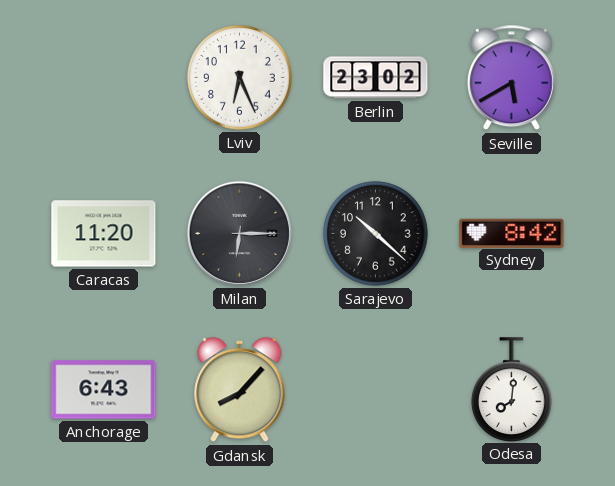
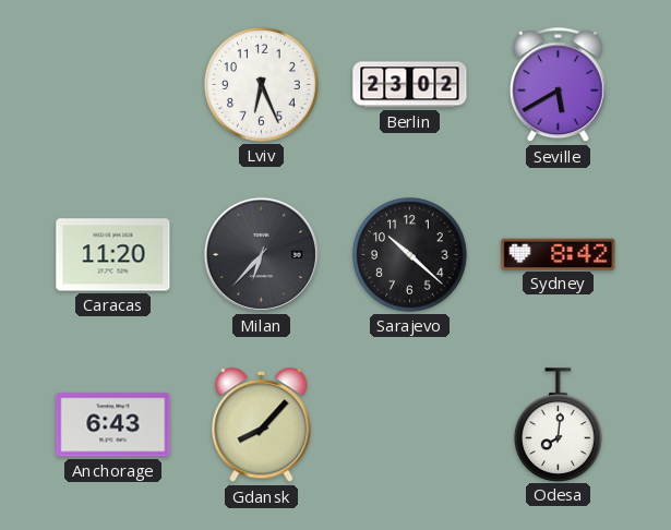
Milan: 6:15 -> 6:37 (261, 254)
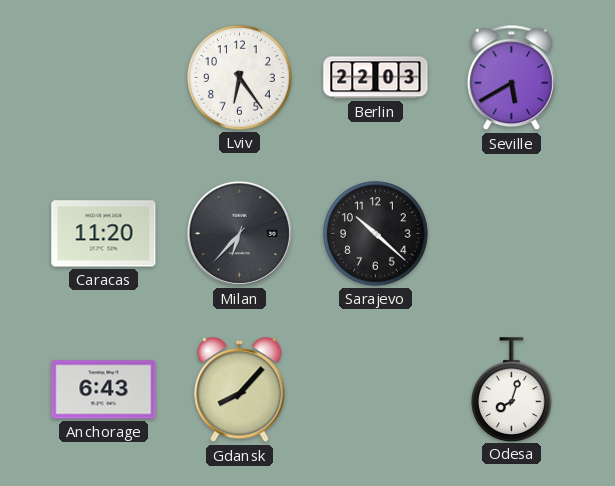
Lviv: 6:26 -> 6:24 (240, 78)
Berlin: 23:02 -> 22:03 (376, 78)
Sydney: 8:42 -> none (559, 254)
Odesa: 8:01 -> 8:03 (512, 389)
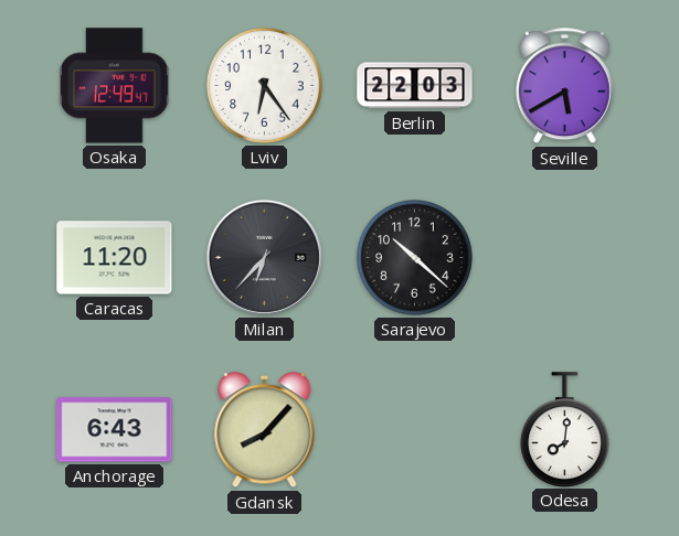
Osaka: none -> 12:49 (115, 86)
Odesa: 8:03 -> 8:01 (565, 429)
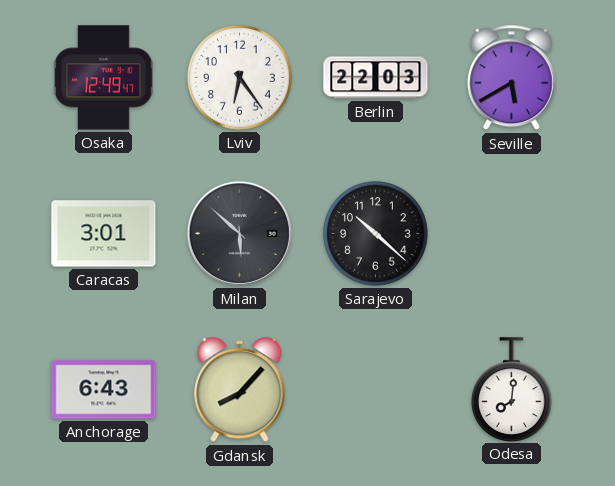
Caracas: 11:20 -> 3:01 (104, 234)
Milan: 6:37 -> 5:52 (239, 233)
